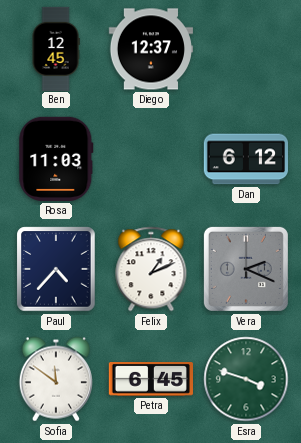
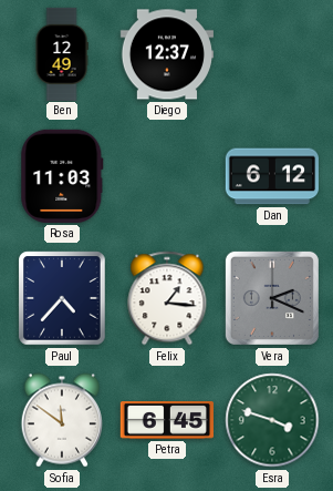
Ben: 12:45 -> 12:49 (62, 53)
Felix: 1:11 -> 1:16 (167, 298)
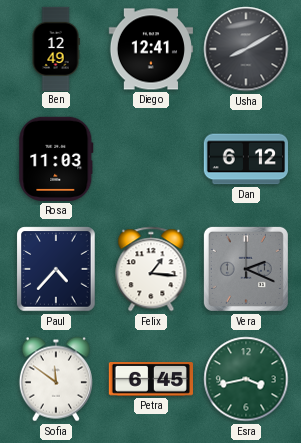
Diego: 12:37 -> 12:41 (150, 49)
Usha: none -> 8:10 (246, 49)
Esra: 3:48 -> 3:43 (246, 379)
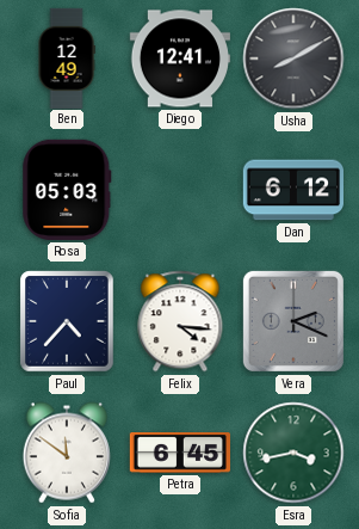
Rosa: 11:03 -> 05:03 (67, 190)
Felix: 1:16 -> 4:16 (180, 321)
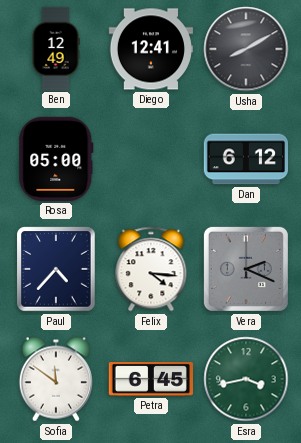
Rosa: 05:03 -> 05:00 (56, 159)
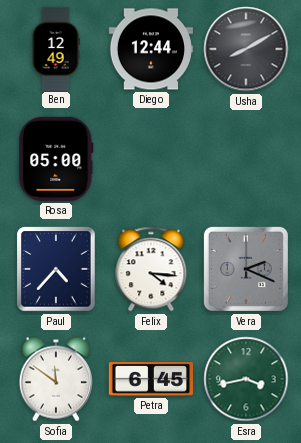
Diego: 12:41 -> 12:44 (150, 49)
Dan: 6:12 -> none (245, 159)
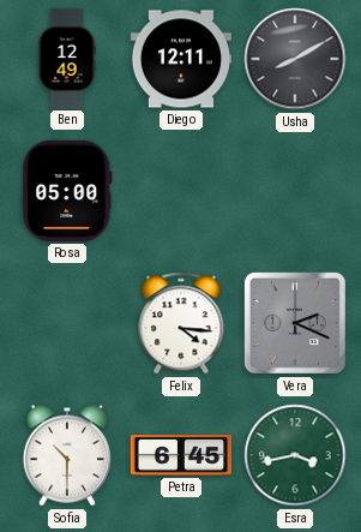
Diego: 12:44 -> 12:11 (180, 59)
Paul: 4:37 -> none (56, 269)
Sofia: 11:51 -> 10:30 (67, 455)
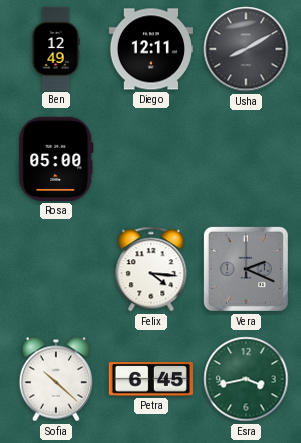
Sofia: 10:30 -> 10:22 (56, 379)
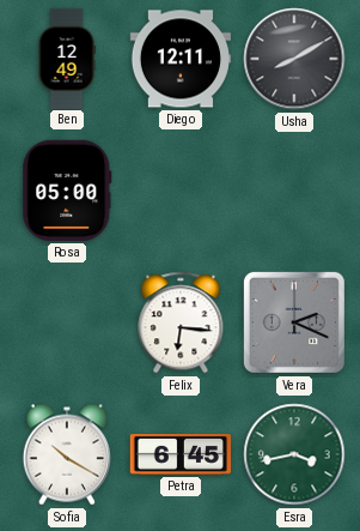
Felix: 4:16 -> 6:16 (181, 322)
Sofia: 10:22 -> 10:20 (67, 454)
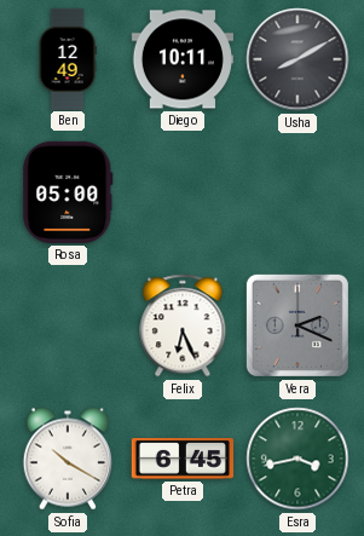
Diego: 12:11 -> 10:11 (181, 59)
Felix: 6:16 -> 6:26 (183, 325)
